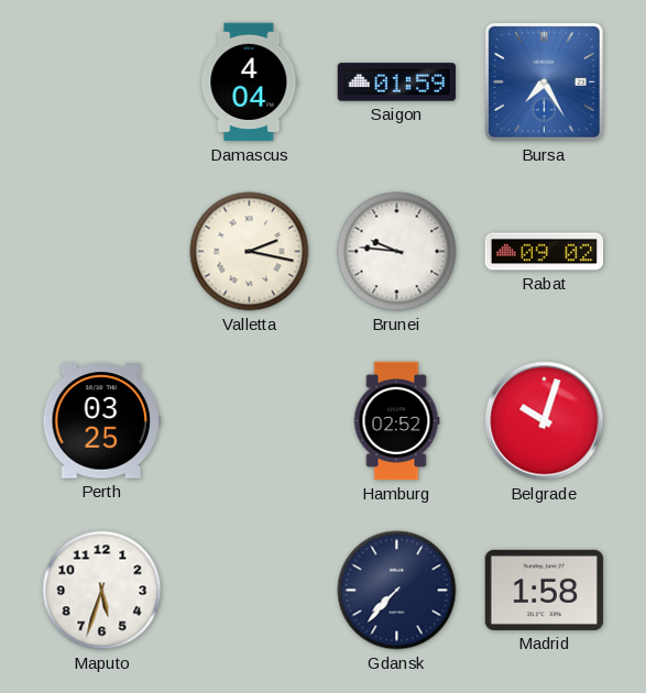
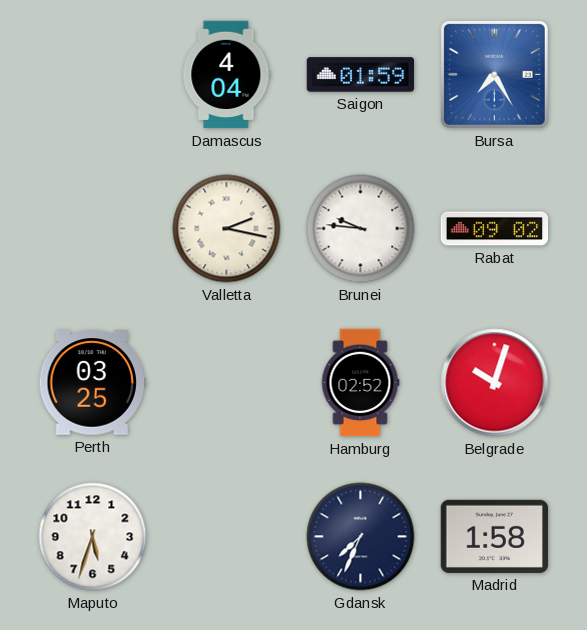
Gdansk: 7:37 -> 7:34 (361, 537)
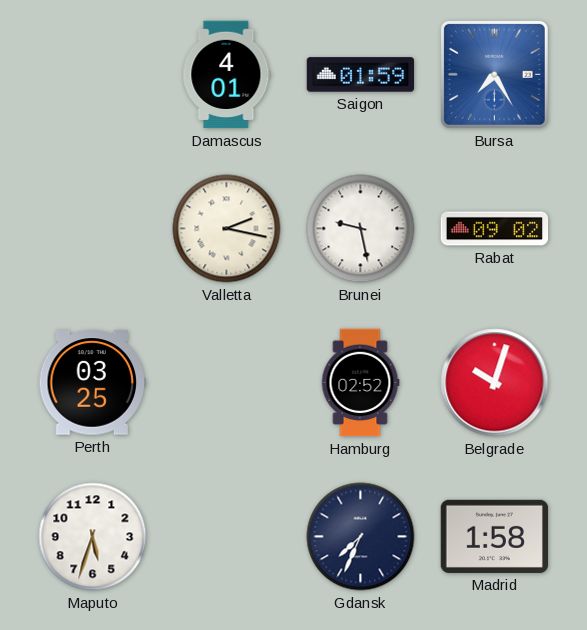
Damascus: 4:04 -> 4:01 (227, 75)
Brunei: 9:46 -> 9:28 (361, 229)
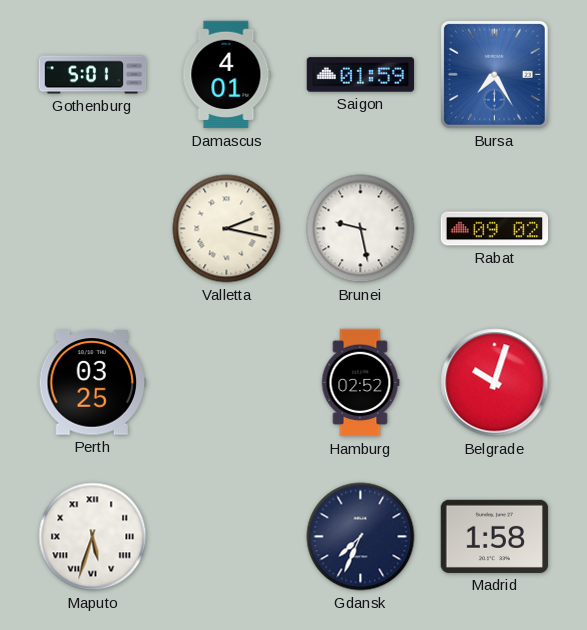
Gothenburg: none -> 5:01 (93, 75)
Maputo numerals: Arabic -> Roman (93, 537)
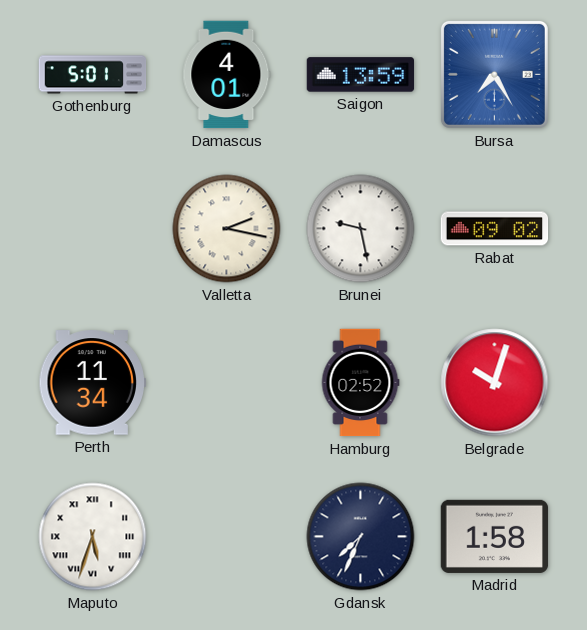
Saigon: 01:59 -> 13:59 (361, 75)
Perth: 03:25 -> 11:34 (93, 383)
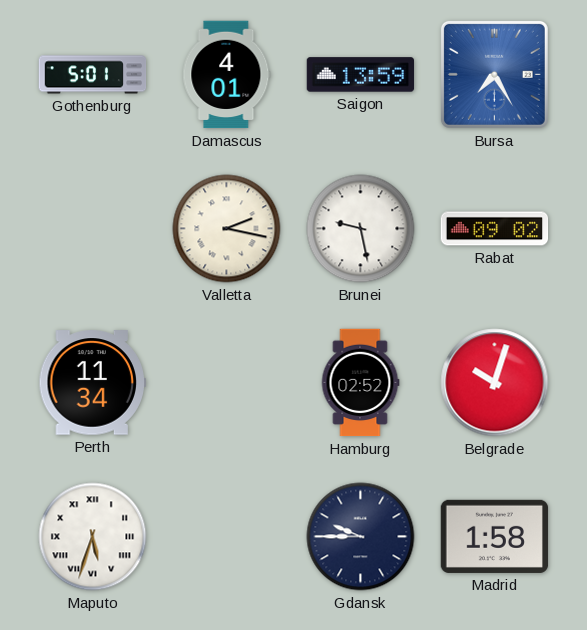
Gdansk: 7:34 -> 9:45 (361, 537)
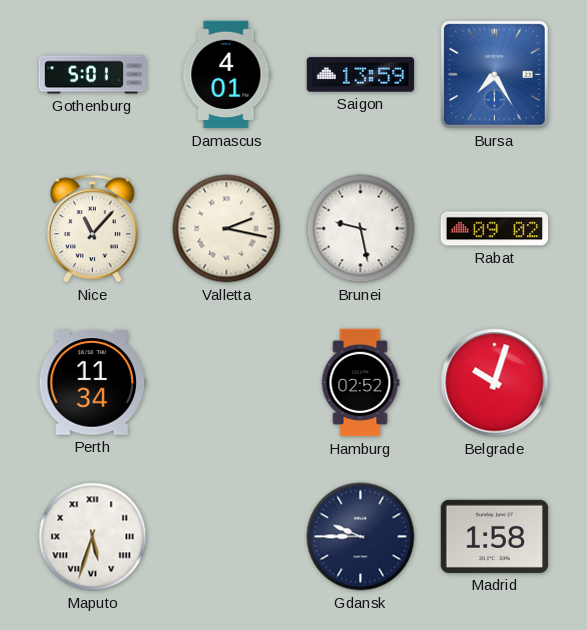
Nice: none -> 11:07 (93, 229)
